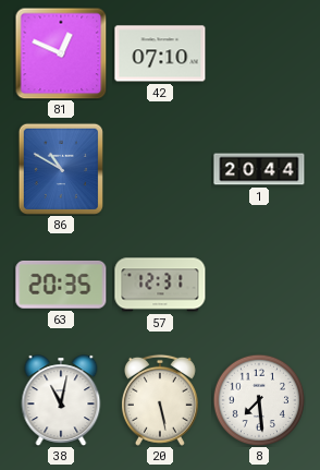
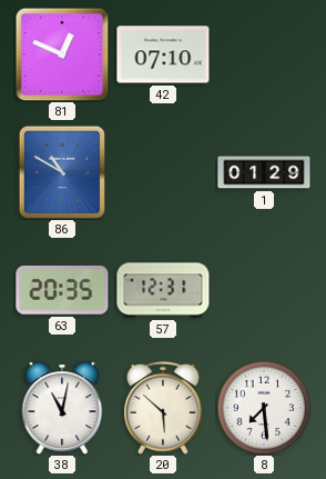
1: 20:44 -> 01:29 (264, 172)
20: 5:28 -> 5:52 (163, 408)
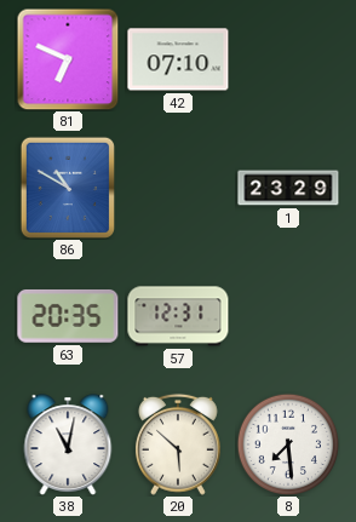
81: 12:49 -> 6:49 (68, 59)
1: 01:29 -> 23:29 (288, 188)
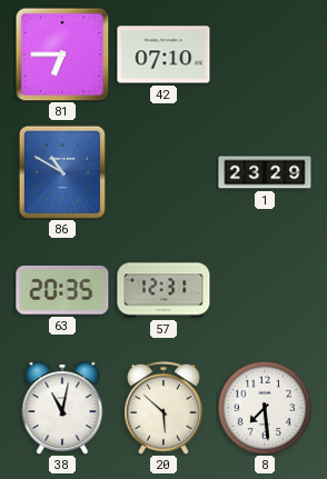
81: 6:49 -> 6:45 (62, 54)
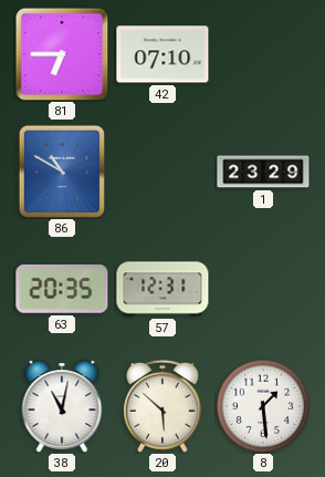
8: 7:29 -> 1:29 (263, 406)
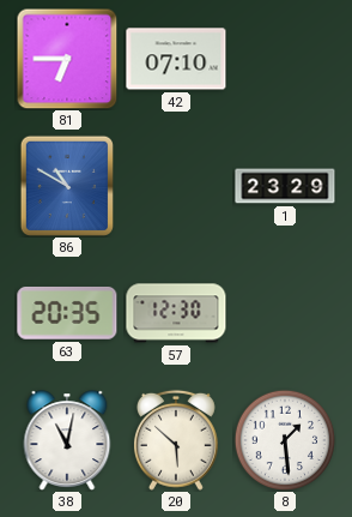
57: 12:31 -> 12:30 (176, 313)
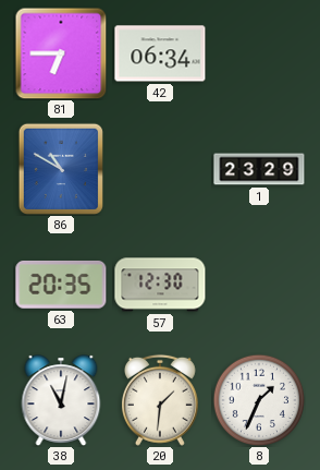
42: 07:10 -> 06:34 (160, 53)
20: 5:52 -> 1:31 (160, 400)
8: 1:29 -> 1:34 (259, 400)
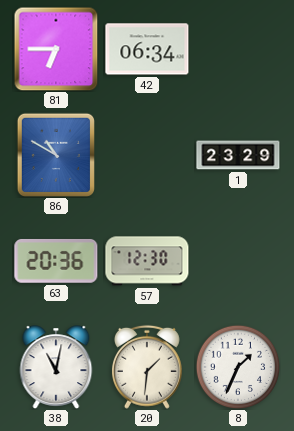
63: 20:35 -> 20:36 (56, 261)
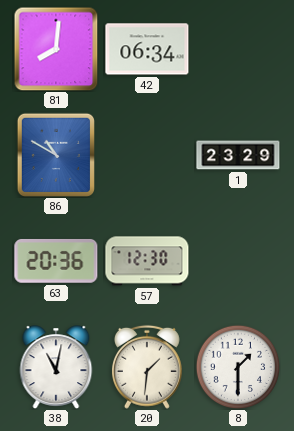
81: 6:45 -> 8:01 (56, 49)
8: 1:34 -> 1:30 (238, 367)
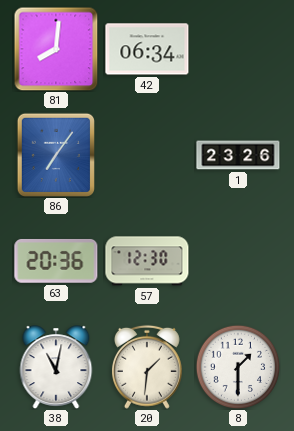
86: 10:50 -> 7:06 (55, 154)
1: 23:29 -> 23:26 (238, 155)
